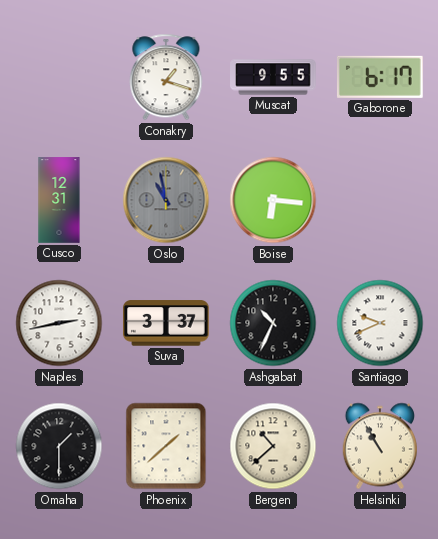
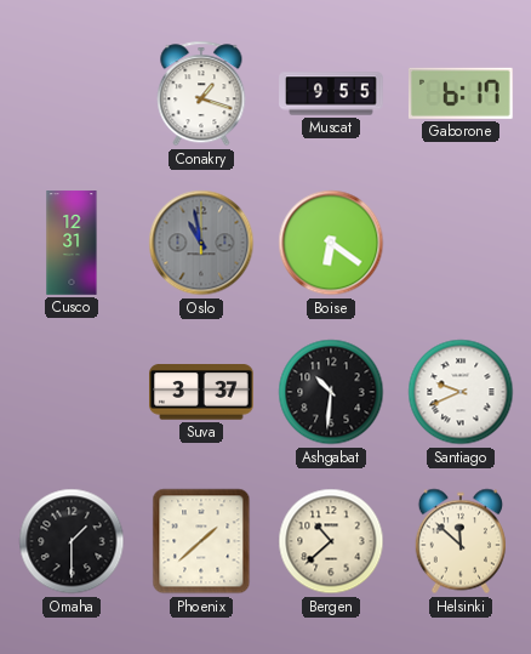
Boise: 6:16 -> 6:21 (331, 243)
Naples: 2:43 -> none (59, 323)
Ashgabat: 10:34 -> 10:31 (331, 392)
Helsinki: 10:55 -> 11:52 (459, 541)
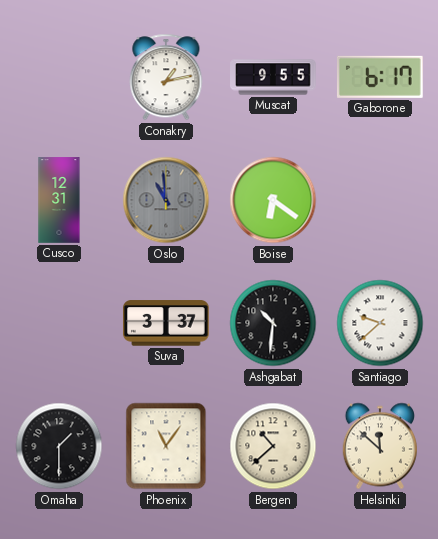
Conakry: 1:18 -> 1:13 (166, 77)
Oslo: 10:58 -> 10:59 (166, 200)
Santiago: 9:41 -> 9:38 (380, 323)
Phoenix: 1:38 -> 11:06 (166, 446)
